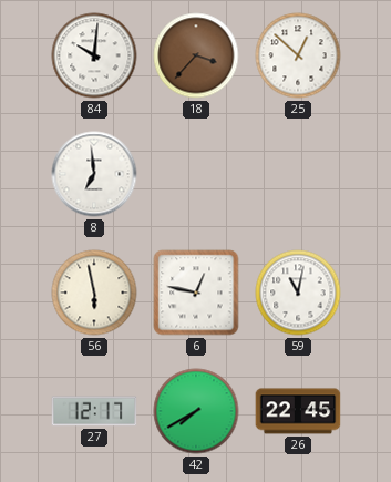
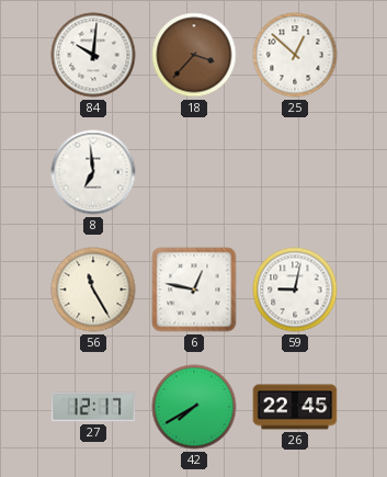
56: 5:58 -> 11:25 (93, 289)
59: 11:02 -> 9:02 (295, 289)
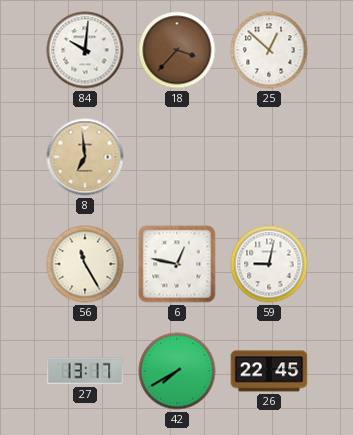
8 dial: white -> champagne (85, 157)
27: 12:17 -> 13:17 (85, 371)
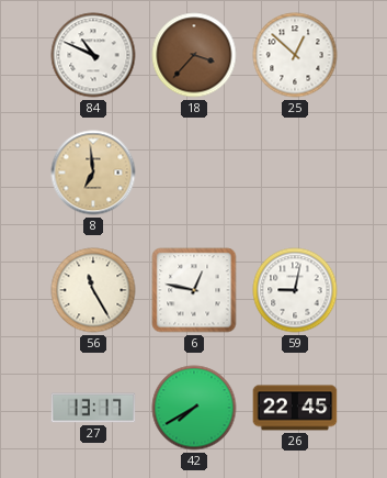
84: 10:01 -> 10:49 (93, 55)
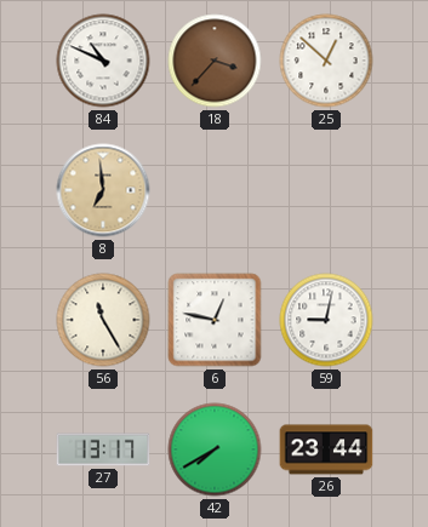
26: 22:45 -> 23:44 (326, 449)
